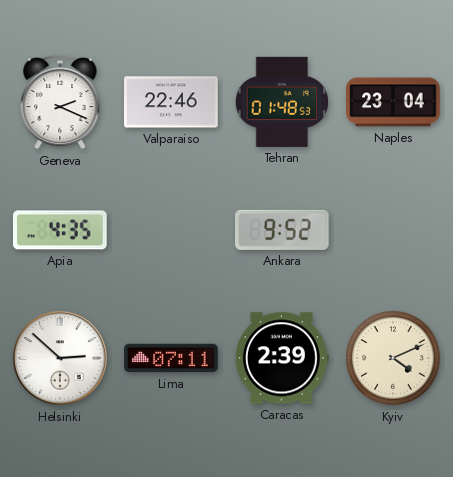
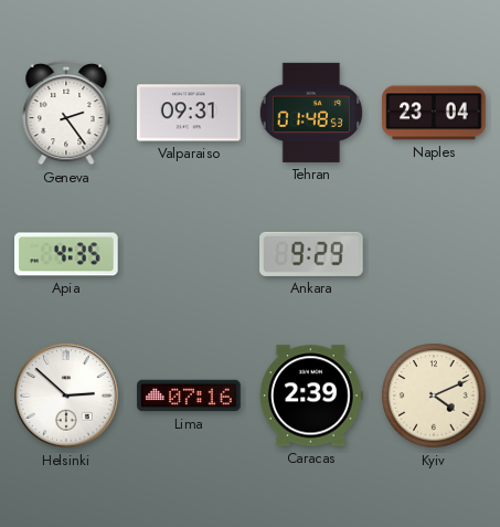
Geneva: 2:19 -> 2:24 (66, 113)
Valparaiso: 22:46 -> 09:31 (189, 113)
Ankara: 9:52 -> 9:29 (311, 254)
Lima: 07:11 -> 07:16 (189, 396)
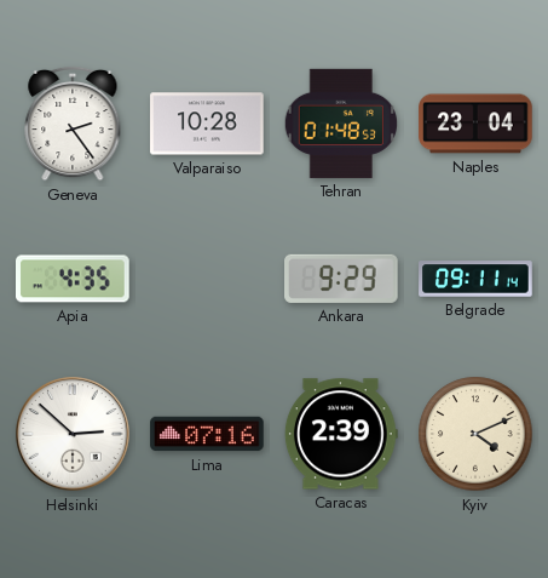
Valparaiso: 09:31 -> 10:28 (207, 124)
Belgrade: none -> 09:11 (475, 279)
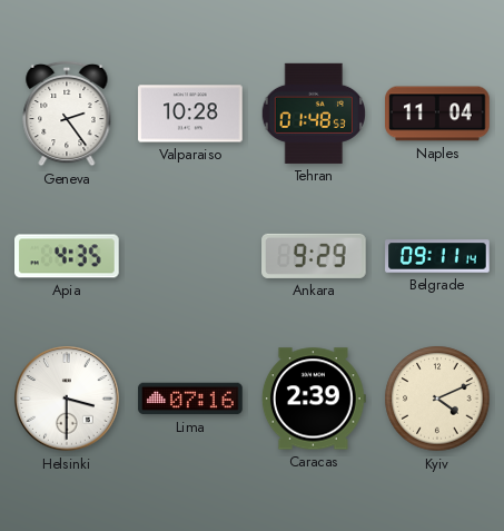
Naples: 23:04 -> 11:04 (437, 114)
Helsinki: 2:52 -> 3:30 (67, 399)
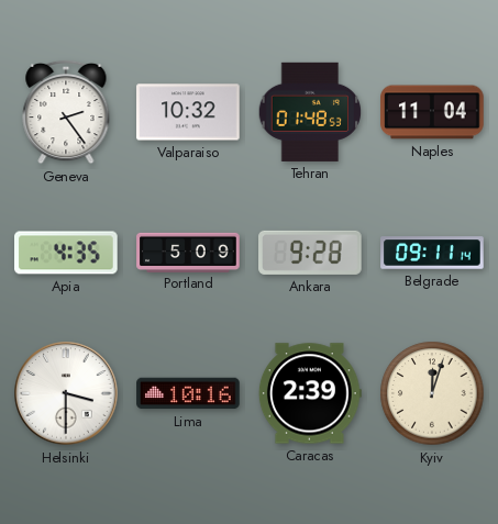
Valparaiso: 10:28 -> 10:32 (188, 112)
Portland: none -> 5:09 (188, 252)
Ankara: 9:29 -> 9:28 (310, 253)
Lima: 07:16 -> 10:16 (188, 393)
Kyiv: 4:11 -> 12:03 (432, 393)
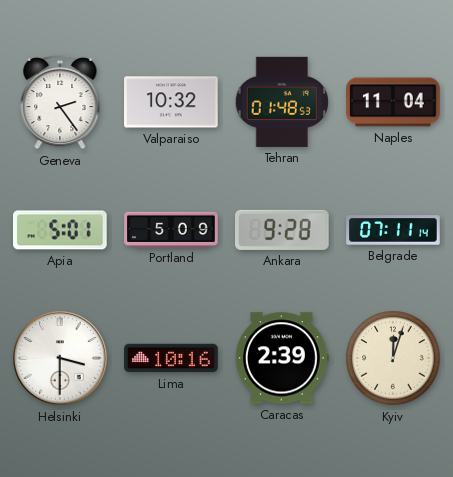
Apia: 4:35 -> 5:01 (60, 230)
Belgrade: 09:11 -> 07:11 (393, 230)
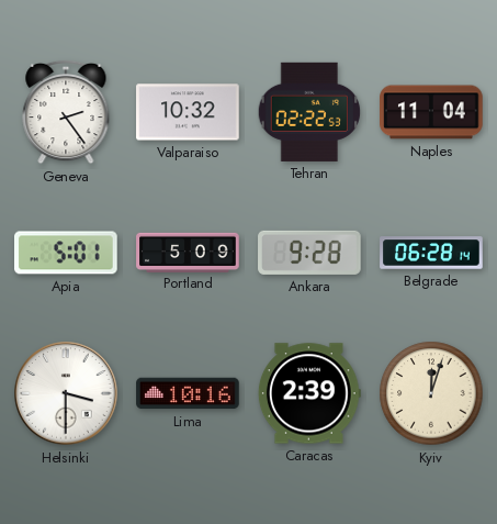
Tehran: 01:48 -> 02:22 (308, 112)
Belgrade: 07:11 -> 06:28 (431, 253)
